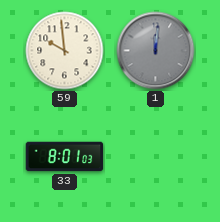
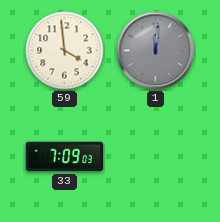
59: 9:59 -> 3:59 (65, 51)
33: 8:01 -> 7:09 (65, 157)
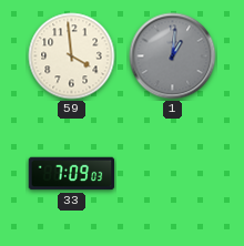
1: 12:01 -> 1:01 (173, 57)
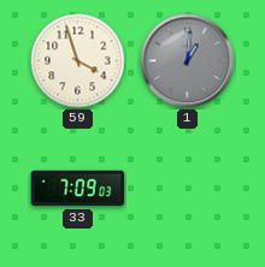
59: 3:59 -> 3:57 (78, 61)
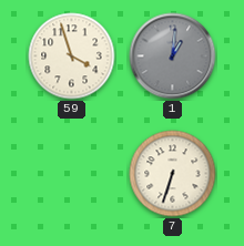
33: 7:09 -> none (78, 189)
7: none -> 6:33 (173, 174)
